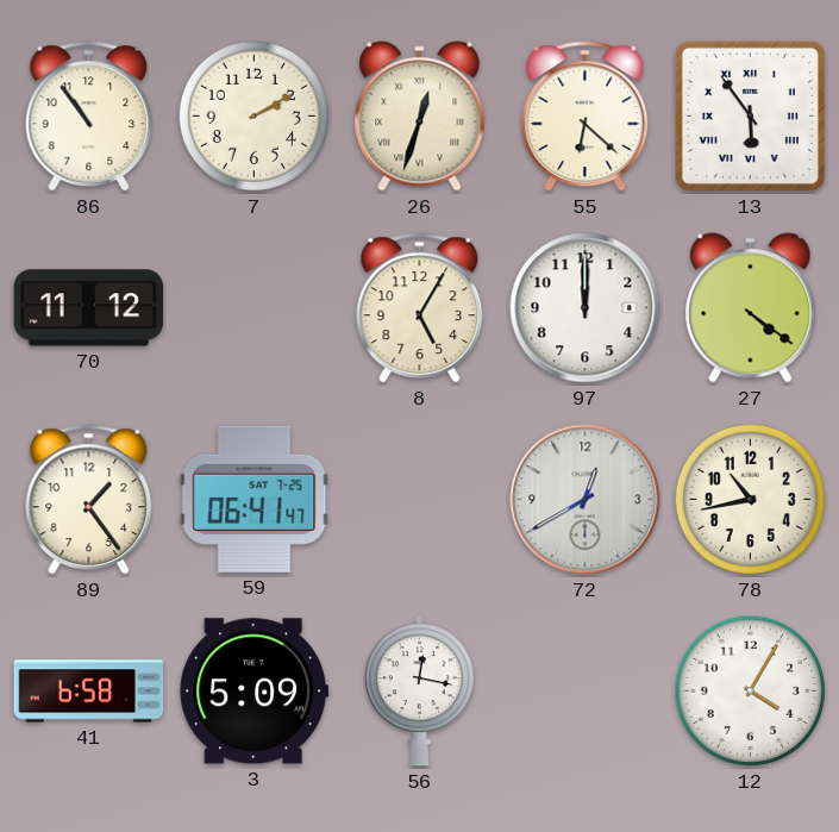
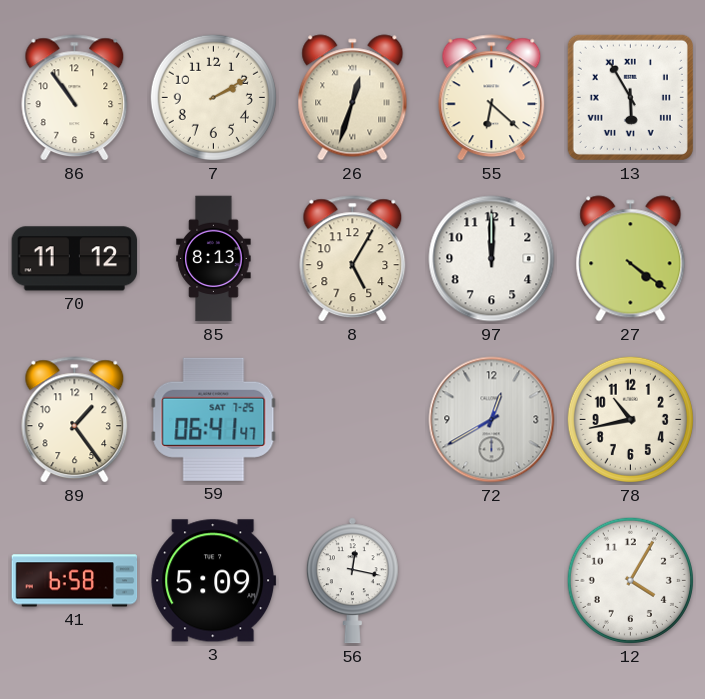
13: 5:54 -> 5:55 (630, 97)
85: none -> 8:13 (214, 259)
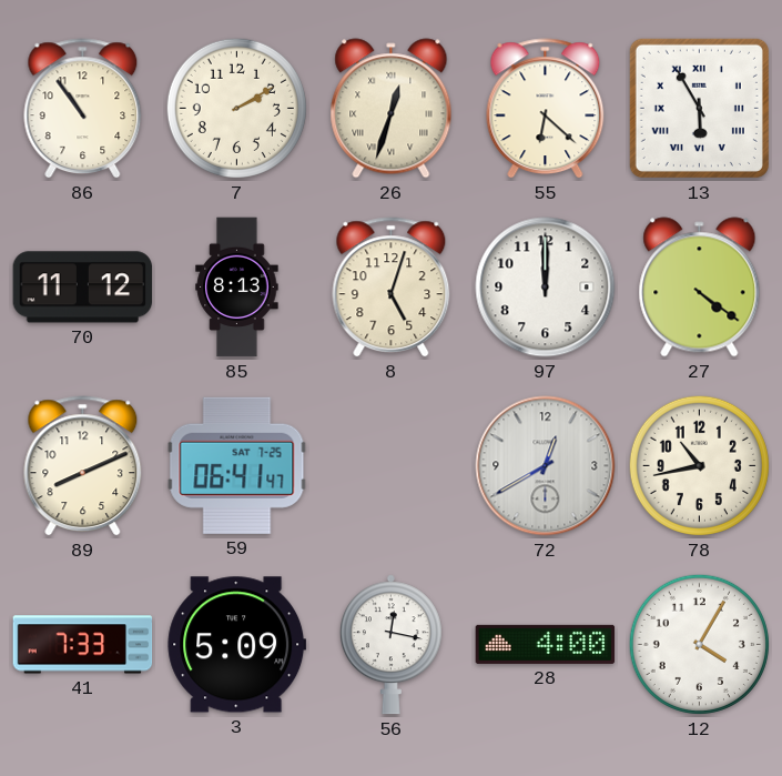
8: 5:05 -> 5:03 (392, 288)
89: 1:24 -> 8:11 (83, 466)
41: 6:58 -> 7:33 (83, 645)
28: none -> 4:00 (546, 644)
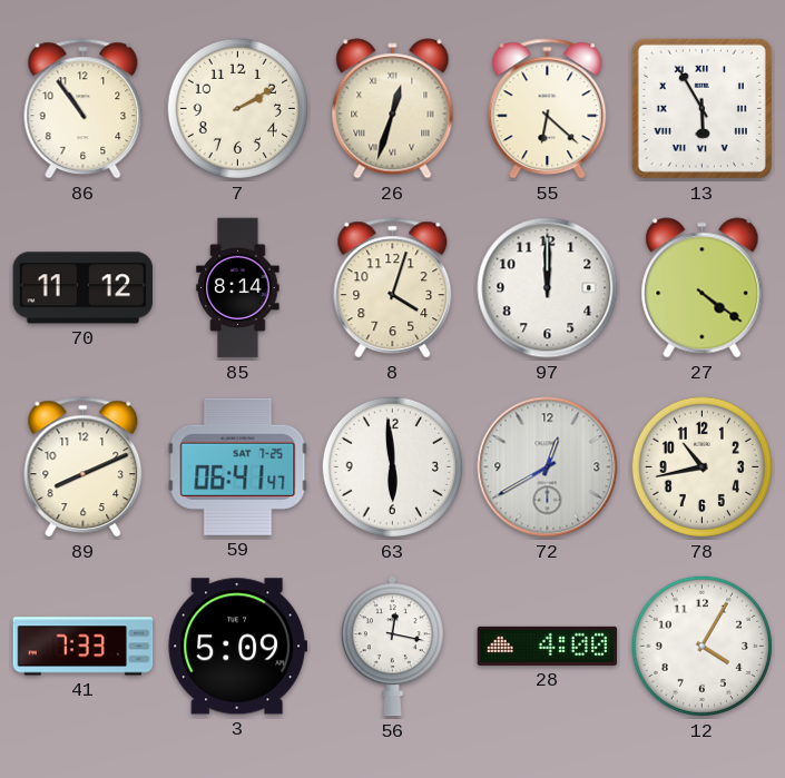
85: 8:13 -> 8:14 (238, 288)
8: 5:03 -> 4:03 (393, 288)
63: none -> 5:59 (392, 466)
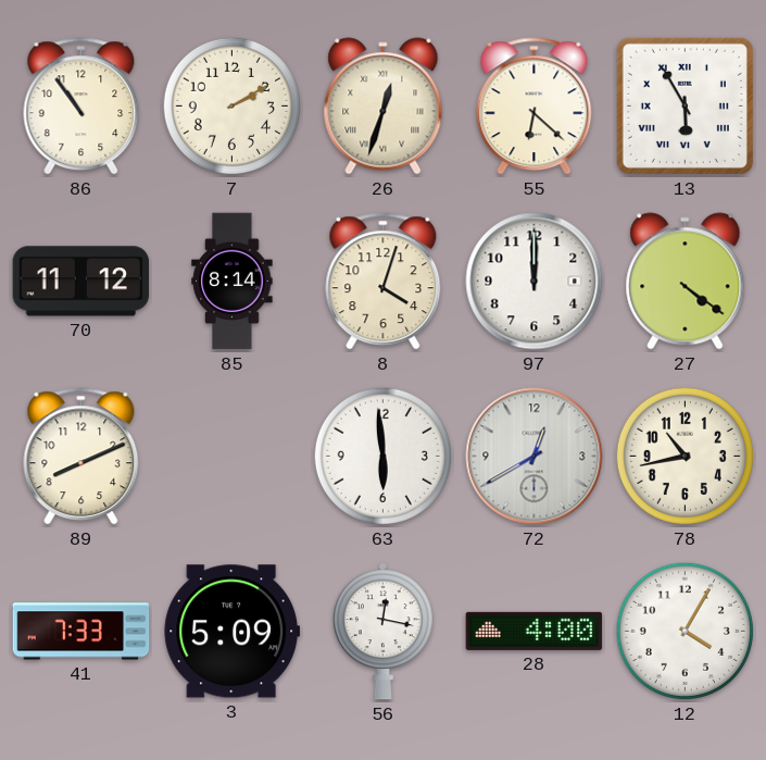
59: 06:41 -> none (238, 466)
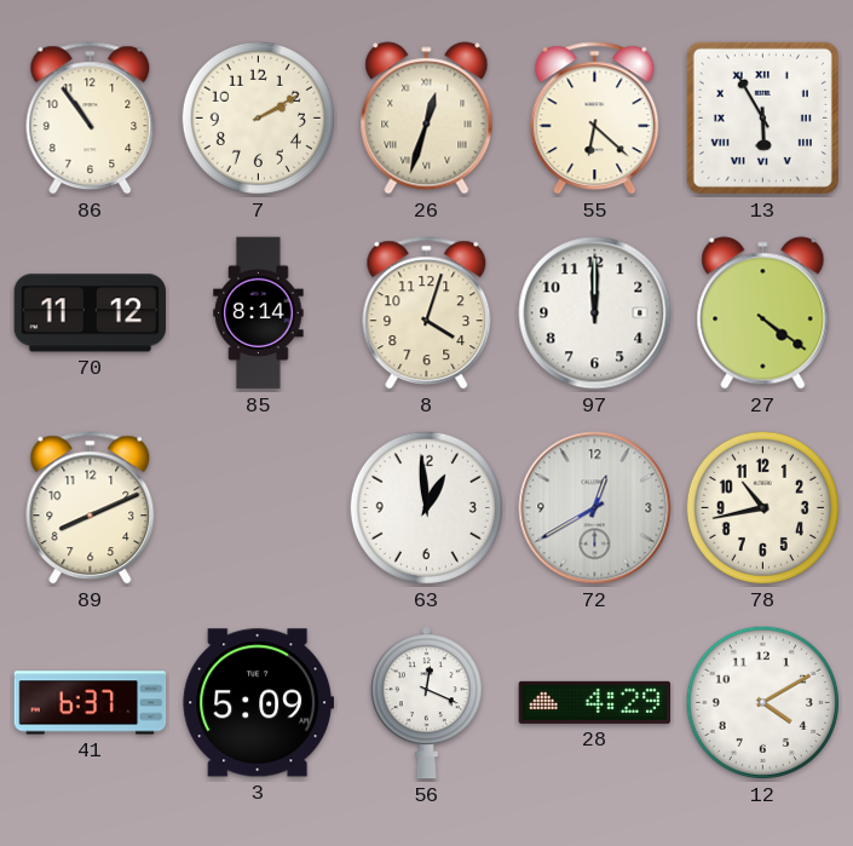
63: 5:59 -> 12:59 (426, 507)
41: 7:33 -> 6:37 (91, 703)
56: 12:17 -> 12:19 (426, 703)
28: 4:00 -> 4:29 (595, 702)
12: 4:05 -> 4:10 (762, 702)
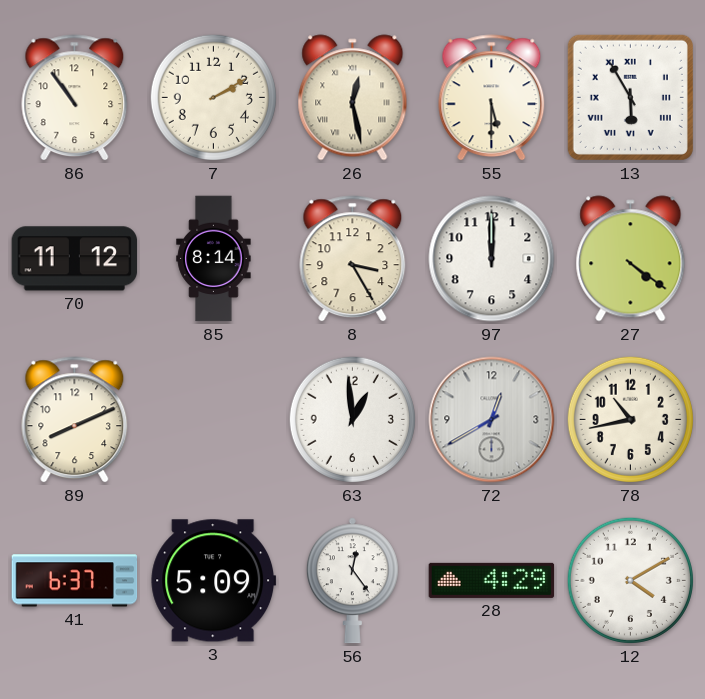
26: 12:33 -> 12:28 (353, 98)
55: 6:22 -> 5:30 (492, 98)
8: 4:03 -> 3:25 (353, 259)
56: 12:19 -> 12:24 (352, 581)
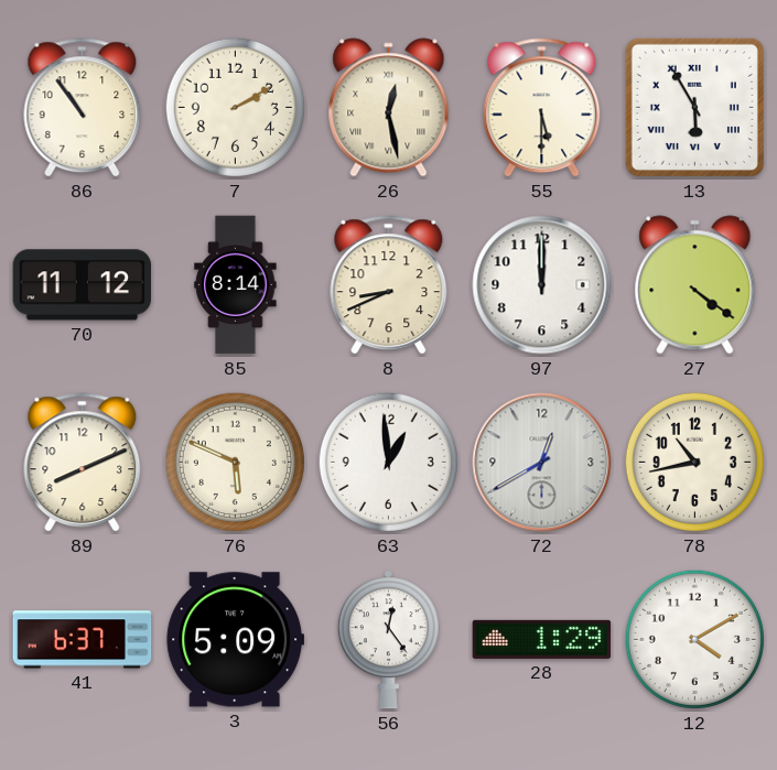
8: 3:25 -> 8:41 (389, 285)
76: none -> 5:49 (235, 462)
28: 4:29 -> 1:29 (542, 639)
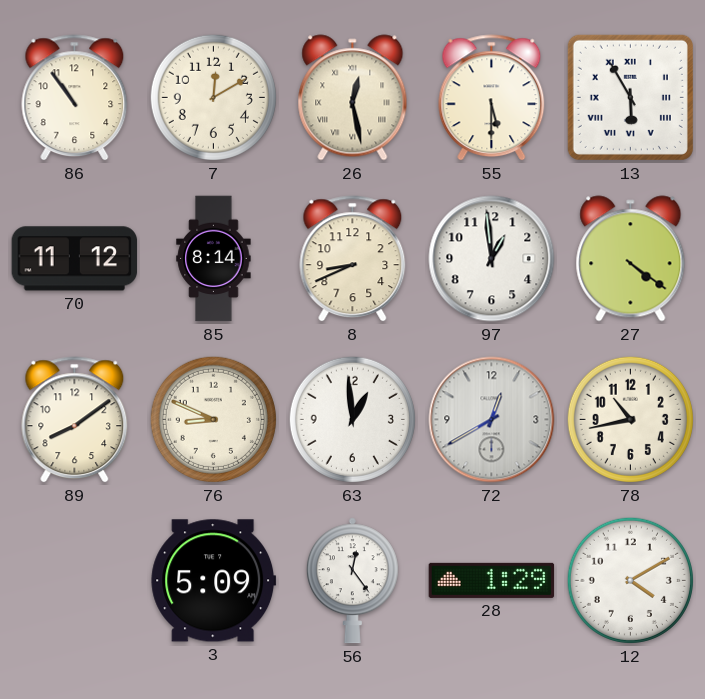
7: 2:10 -> 12:10 (213, 97)
97: 12:00 -> 12:59 (492, 259)
89: 8:11 -> 8:09 (75, 420)
76: 5:49 -> 8:49 (213, 419)
41: 6:37 -> none (83, 640)
